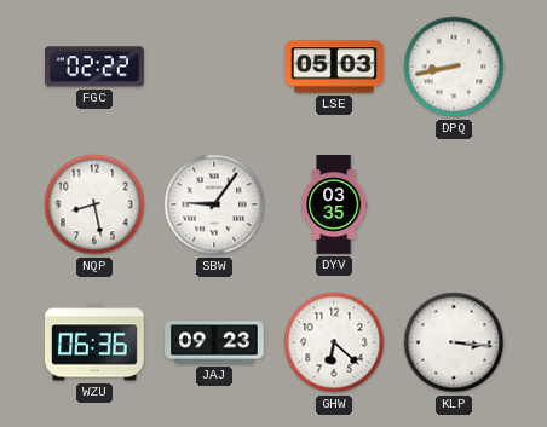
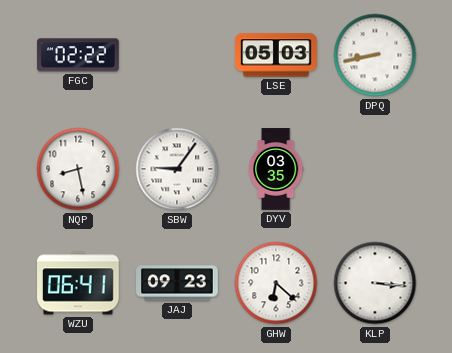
WZU: 06:36 -> 06:41 (79, 283)
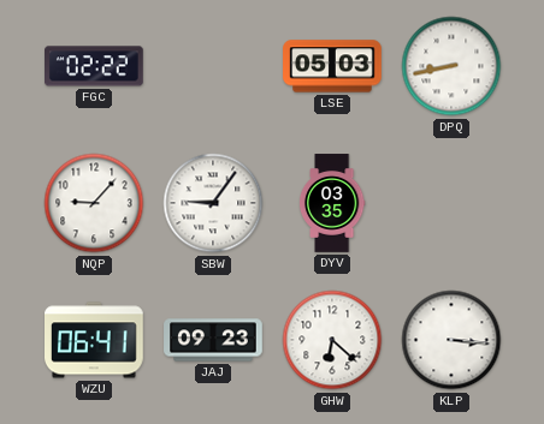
NQP: 8:28 -> 9:07 (94, 203)
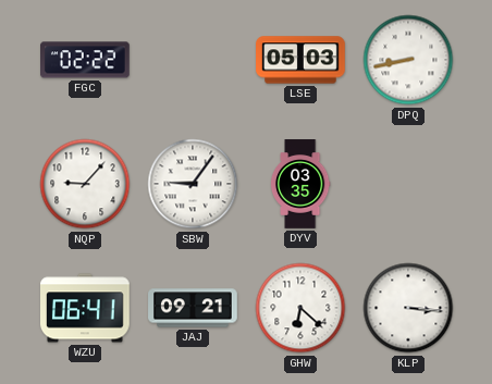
JAJ: 09:23 -> 09:21 (193, 308)
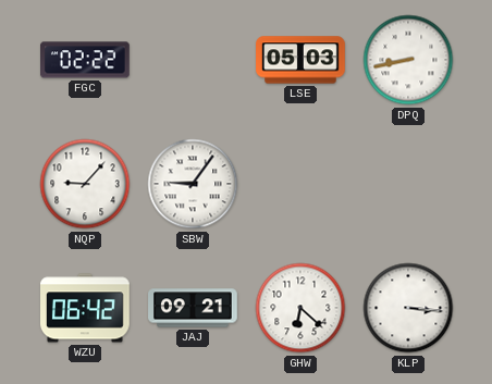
DYV: 03:35 -> none (300, 184)
WZU: 06:41 -> 06:42 (86, 308)
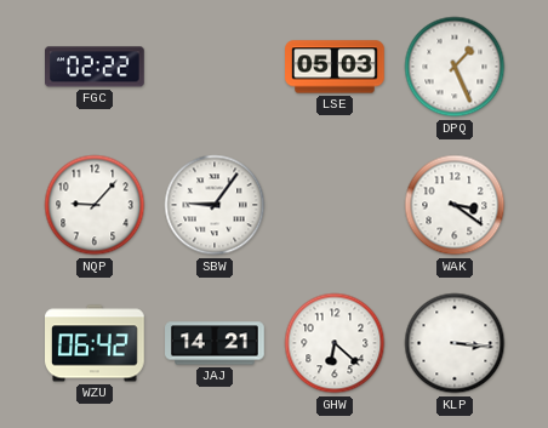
DPQ: 8:43 -> 1:26 (455, 67)
WAK: none -> 3:21 (455, 205)
JAJ: 09:21 -> 14:21 (215, 343)
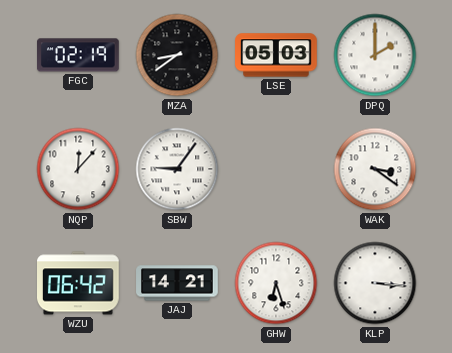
FGC: 02:22 -> 02:19 (79, 55)
MZA: none -> 8:39 (177, 55)
DPQ: 1:26 -> 2:00 (375, 55)
NQP: 9:07 -> 12:07 (78, 169)
GHW: 6:22 -> 6:27 (276, 283)
